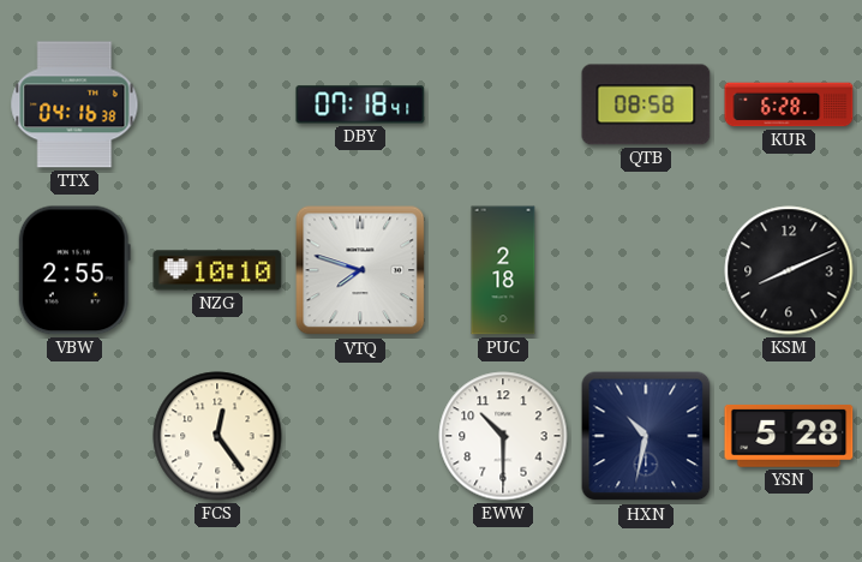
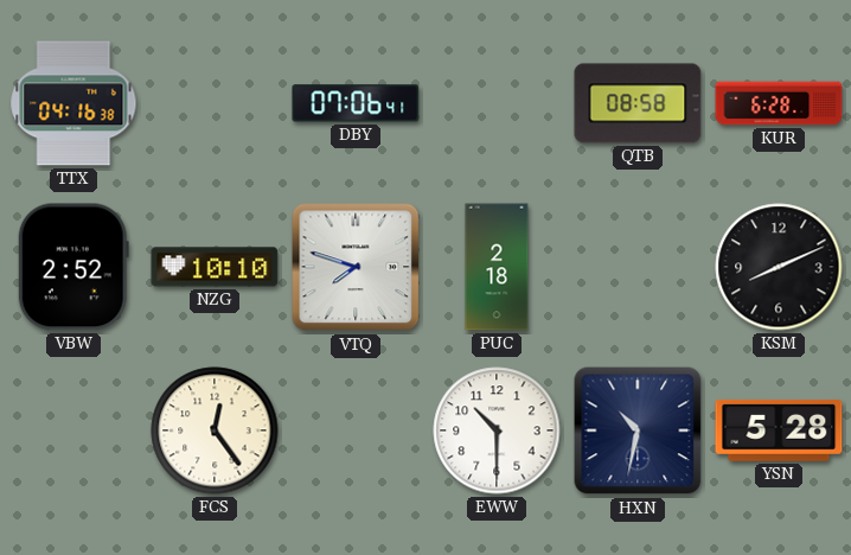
DBY: 07:18 -> 07:06 (356, 103)
VBW: 2:55 -> 2:52 (73, 267)
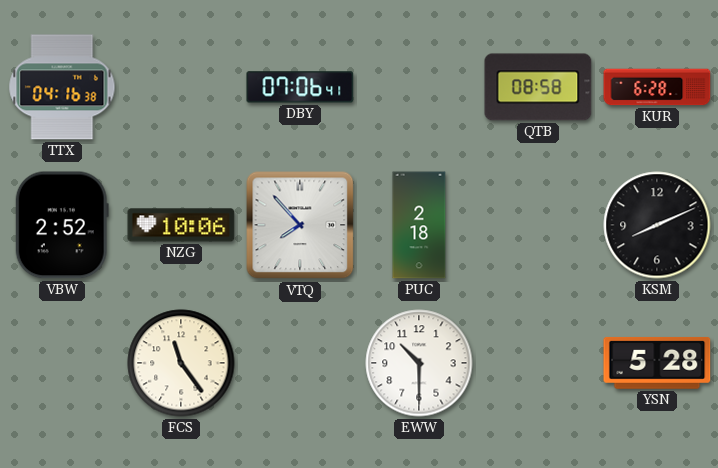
NZG: 10:10 -> 10:06 (181, 225)
VTQ: 7:48 -> 7:53 (300, 225)
FCS: 12:24 -> 11:24 (181, 363)
HXN: 10:32 -> none (638, 430)
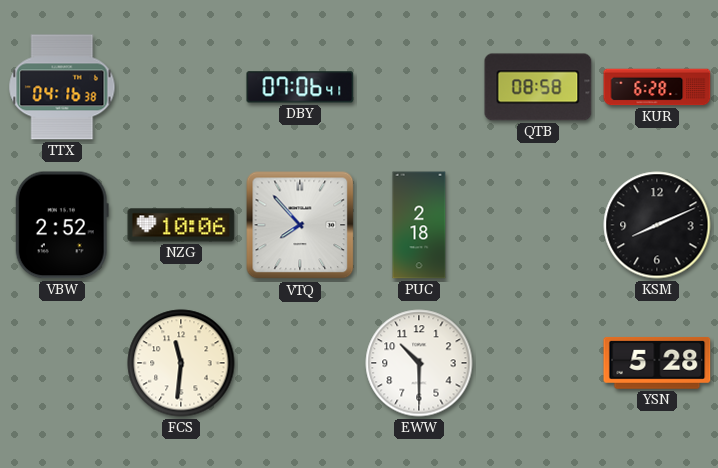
FCS: 11:24 -> 11:31 (181, 363)
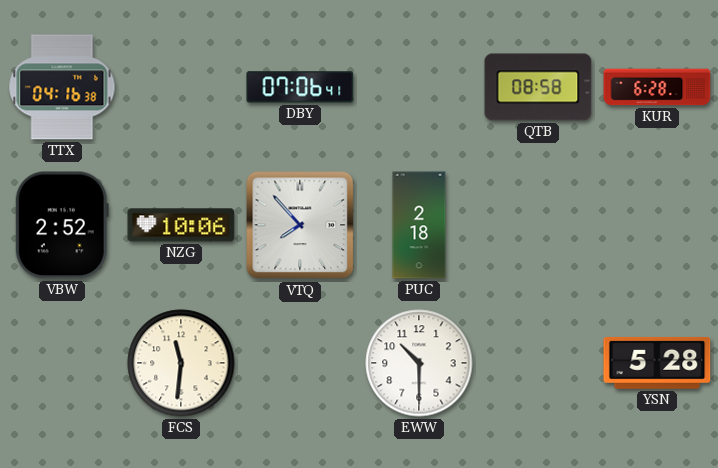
KSM: 8:11 -> none (657, 225)
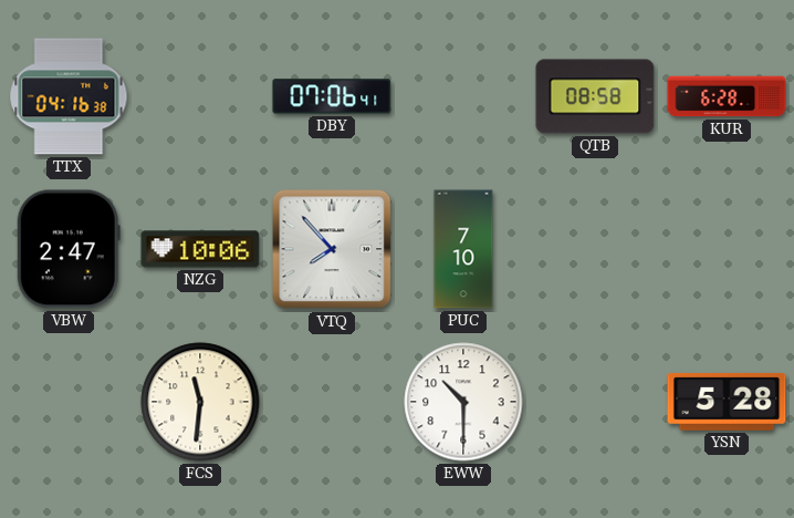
VBW: 2:52 -> 2:47 (69, 249)
PUC: 2:18 -> 7:10 (463, 249)
